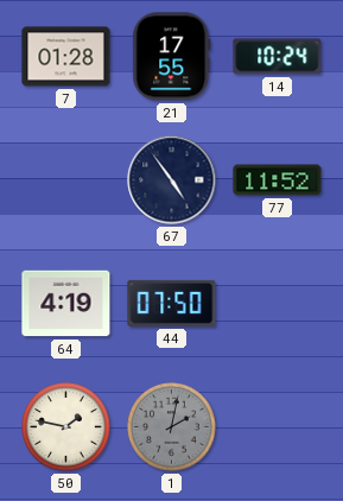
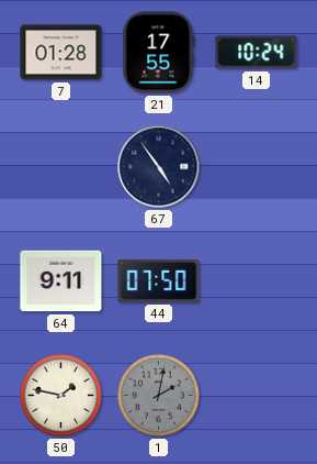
77: 11:52 -> none (278, 180)
64: 4:19 -> 9:11 (61, 281)
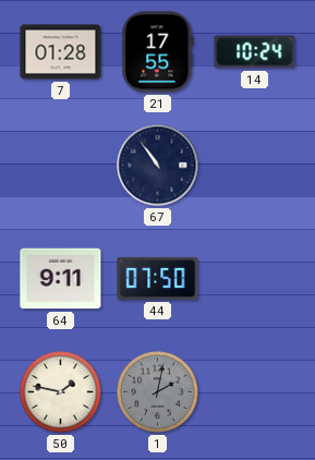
67: 4:54 -> 10:54 (158, 166)
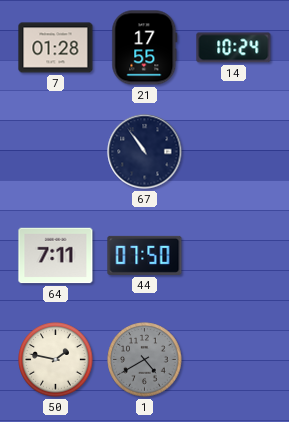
64: 9:11 -> 7:11 (56, 256)
1: 2:02 -> 4:40 (145, 360)
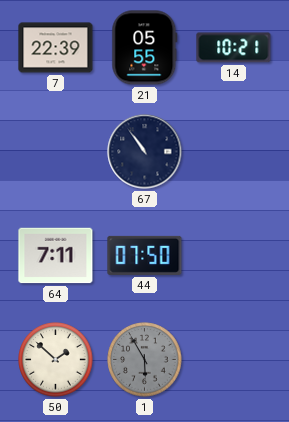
7: 01:28 -> 22:39 (56, 48)
21: 17:55 -> 05:55 (145, 48)
14: 10:24 -> 10:21 (234, 48)
50: 1:47 -> 1:52 (56, 360)
1: 4:40 -> 5:55 (145, 360)
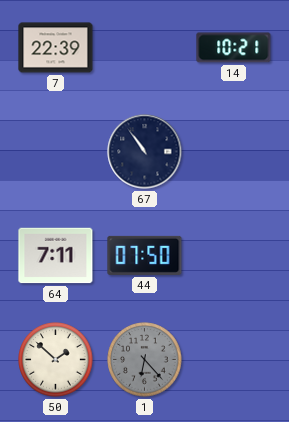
21: 05:55 -> none (145, 48)
1: 5:55 -> 6:23 (145, 360)
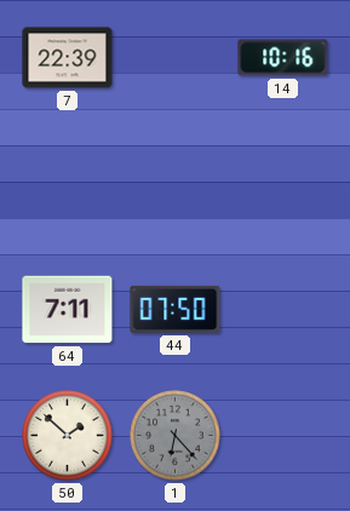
14: 10:21 -> 10:16 (283, 58)
67: 10:54 -> none (145, 152)
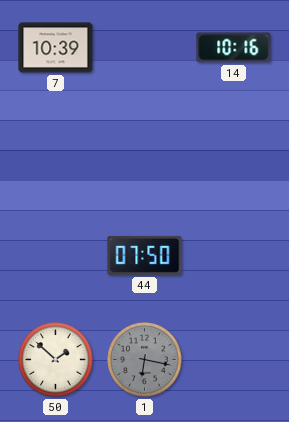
7: 22:39 -> 10:39 (56, 48)
64: 7:11 -> none (68, 310)
1: 6:23 -> 6:17 (145, 360)
